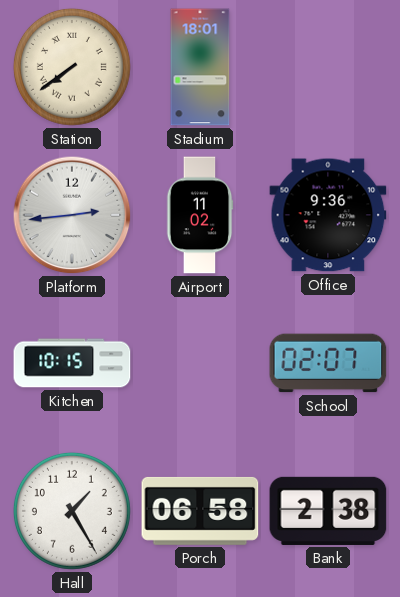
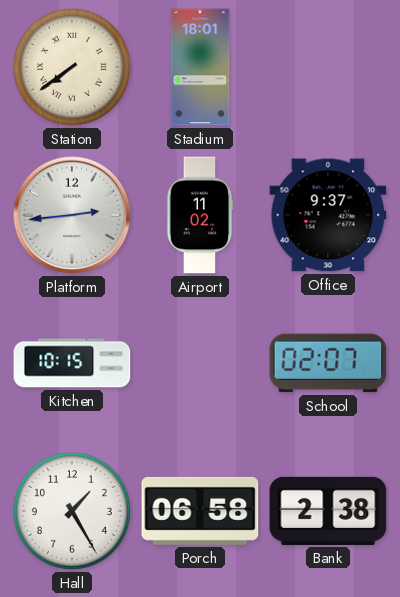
Office: 9:36 -> 9:37 (328, 215)
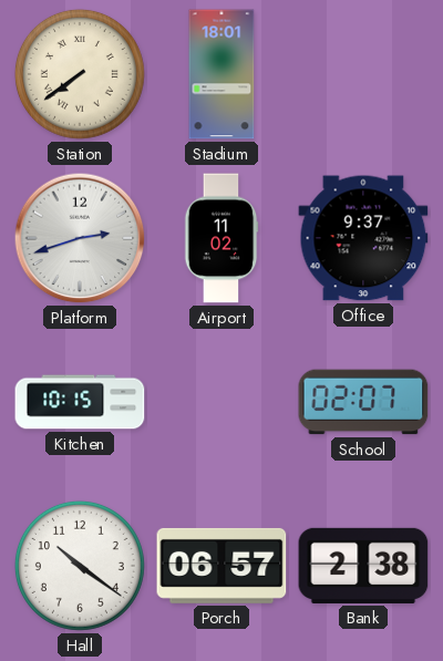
Platform: 2:44 -> 2:42 (80, 238)
Hall: 1:25 -> 10:21 (80, 566)
Porch: 06:58 -> 06:57 (221, 566)
